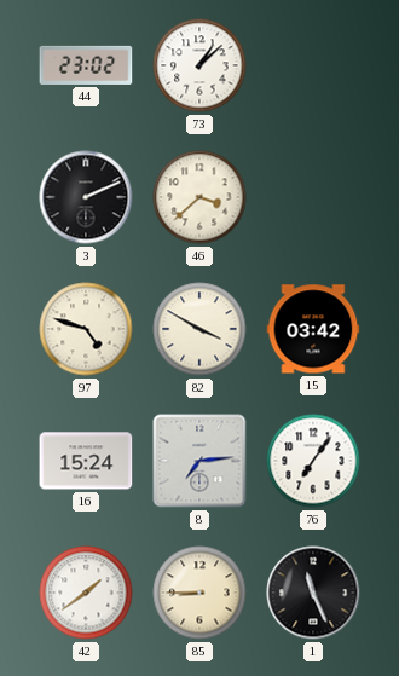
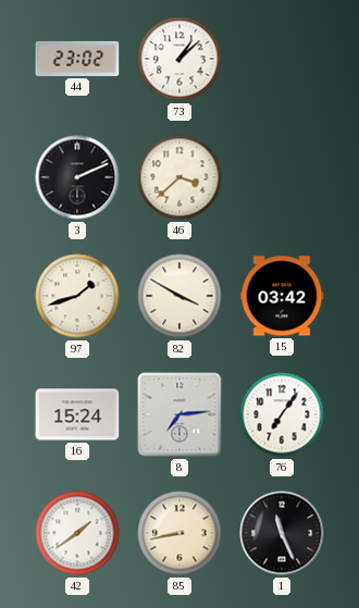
97: 4:48 -> 1:42 (77, 296)
85: 8:45 -> 8:43 (179, 533)
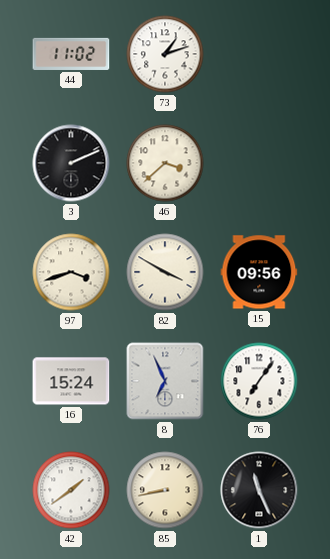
44: 23:02 -> 11:02 (71, 54)
73: 1:08 -> 1:12 (165, 54)
97: 1:42 -> 3:42 (71, 272)
15: 03:42 -> 09:56 (259, 272)
8: 7:14 -> 6:56 (165, 381)
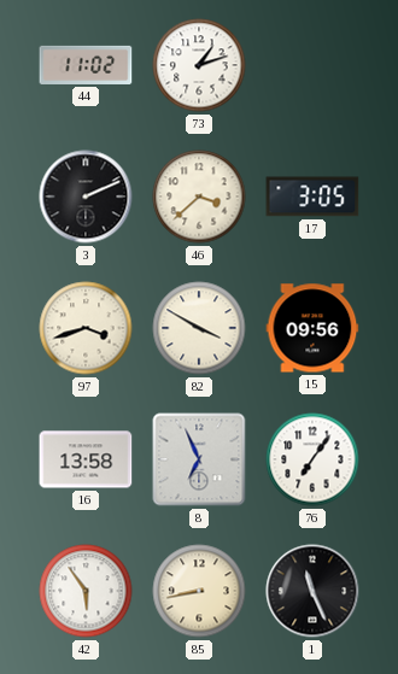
17: none -> 3:05 (312, 197)
16: 15:24 -> 13:58 (86, 459)
42: 1:39 -> 5:54 (86, 591)
